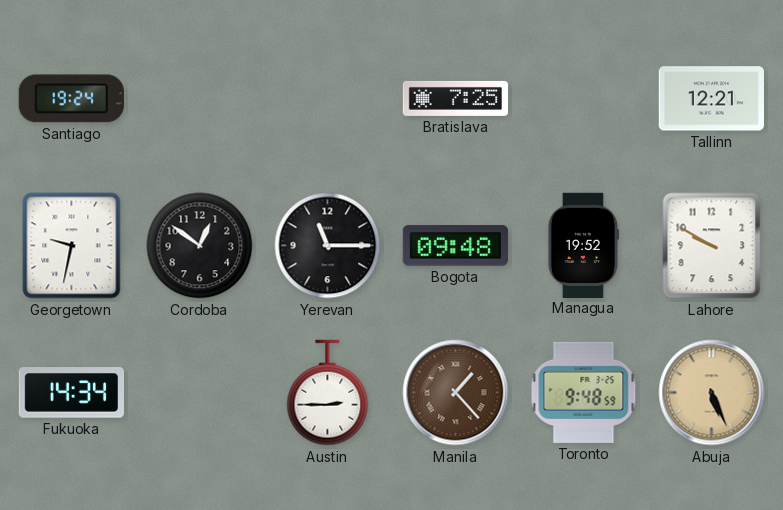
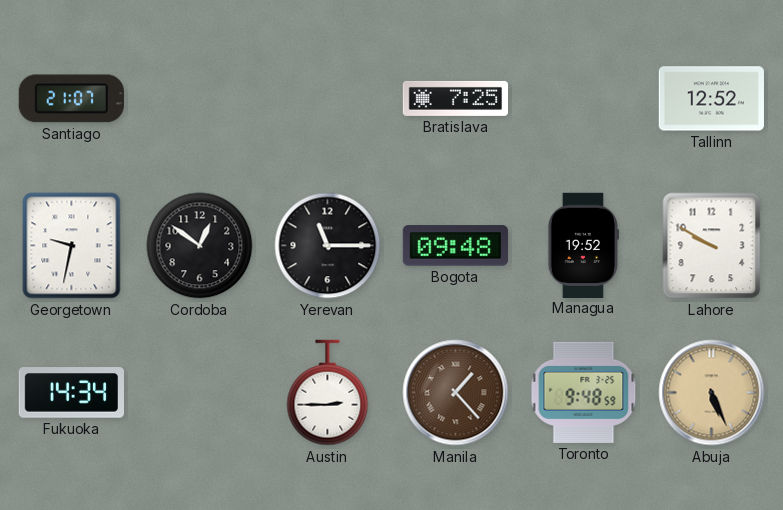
Santiago: 19:24 -> 21:07 (71, 99)
Tallinn: 12:21 -> 12:52 (711, 99)
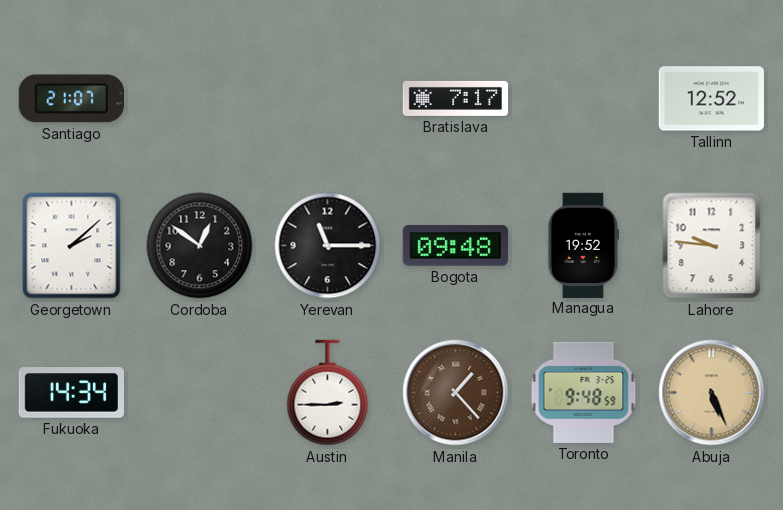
Bratislava: 7:25 -> 7:17 (456, 98)
Georgetown: 9:32 -> 2:08 (72, 246)
Lahore: 9:50 -> 9:46 (712, 246)
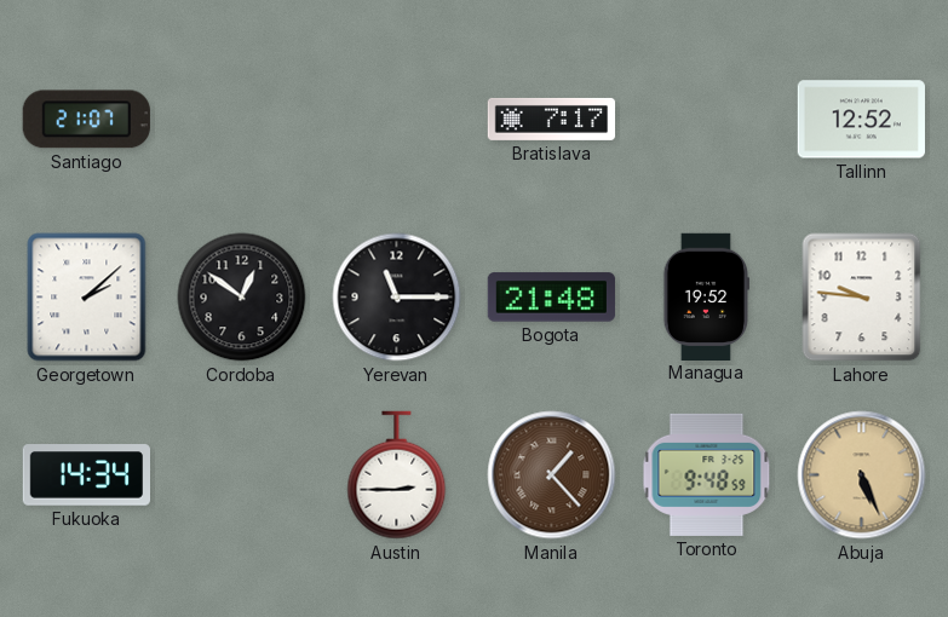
Bogota: 09:48 -> 21:48 (551, 298)
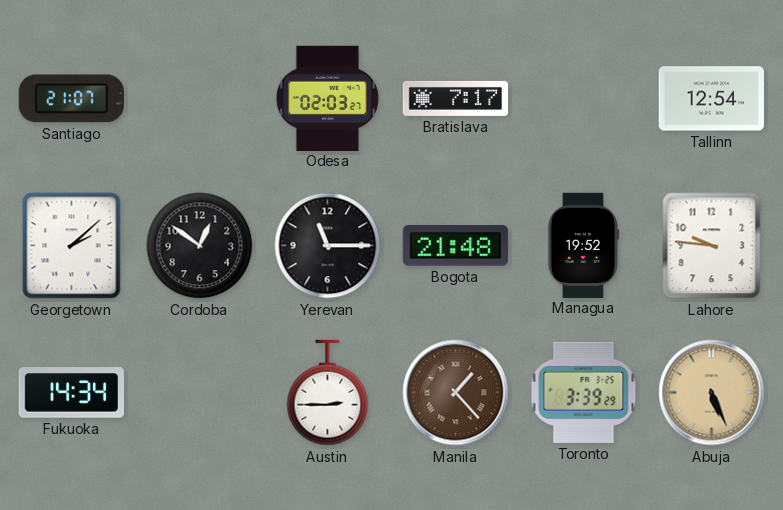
Odesa: none -> 02:03 (327, 98)
Tallinn: 12:52 -> 12:54 (711, 99)
Toronto: 9:48 -> 3:39 (584, 392)
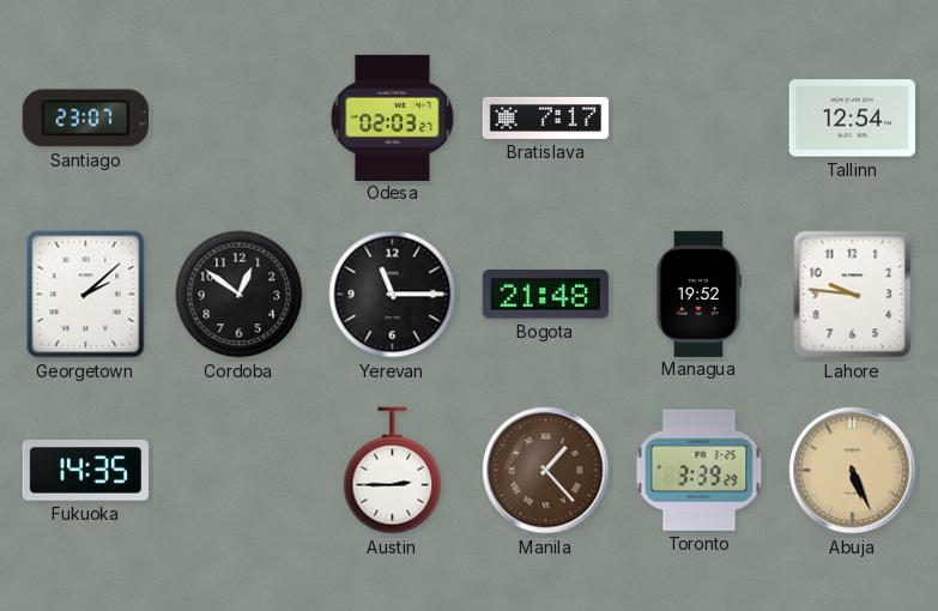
Santiago: 21:07 -> 23:07 (85, 119)
Fukuoka: 14:34 -> 14:35 (85, 471)
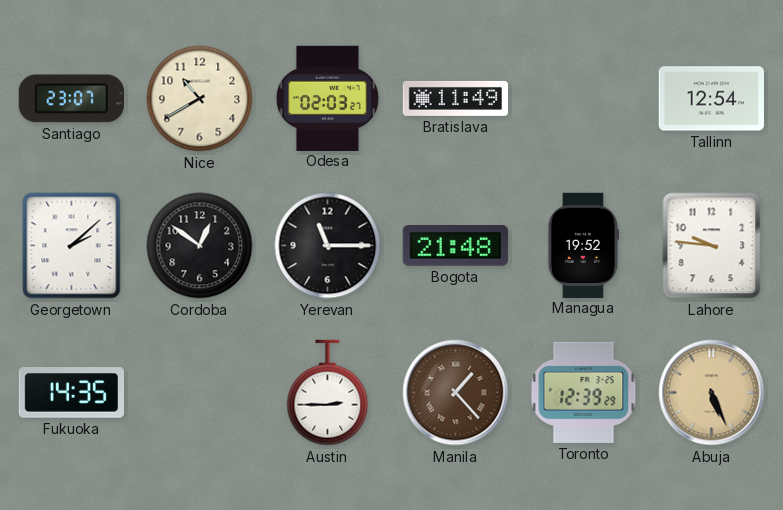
Nice: none -> 10:40 (200, 99)
Bratislava: 7:17 -> 11:49 (456, 98)
Toronto: 3:39 -> 12:39 (584, 392)
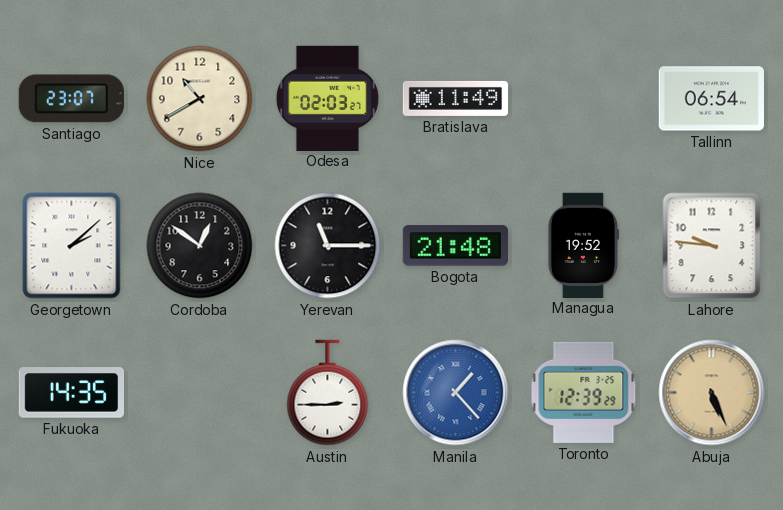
Tallinn: 12:54 -> 06:54 (711, 99)
Manila dial: brown -> blue (456, 393)
